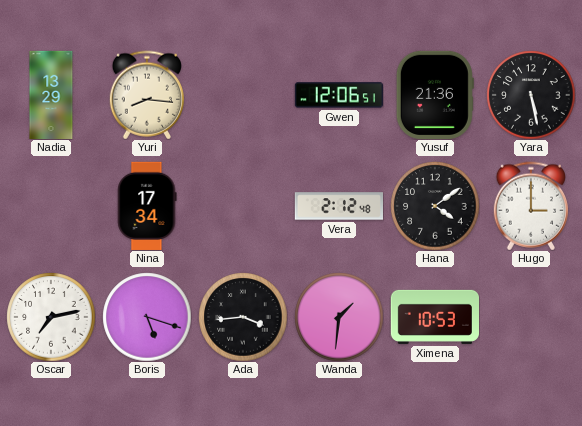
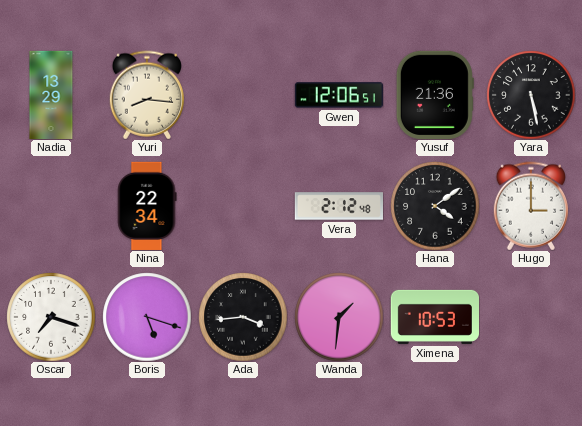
Nina: 17:34 -> 22:34 (147, 206)
Oscar: 7:13 -> 7:18 (51, 317)
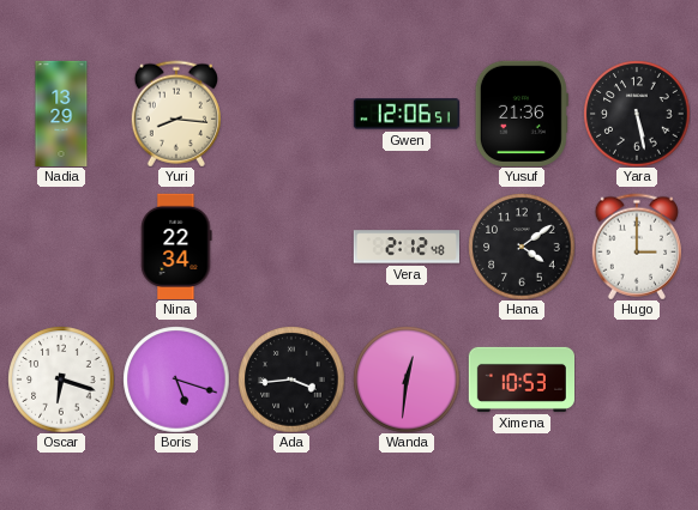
Oscar: 7:18 -> 6:18 (61, 380)
Wanda: 1:31 -> 12:31 (407, 380)
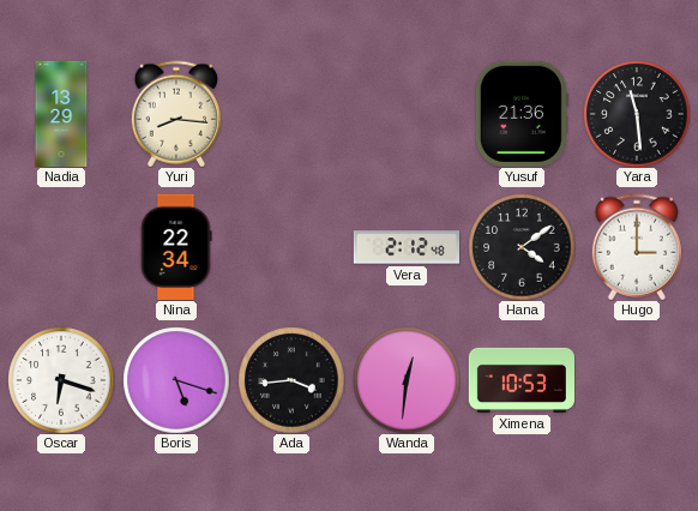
Gwen: 12:06 -> none (407, 114)
Yara: 5:28 -> 11:29 (637, 114)
